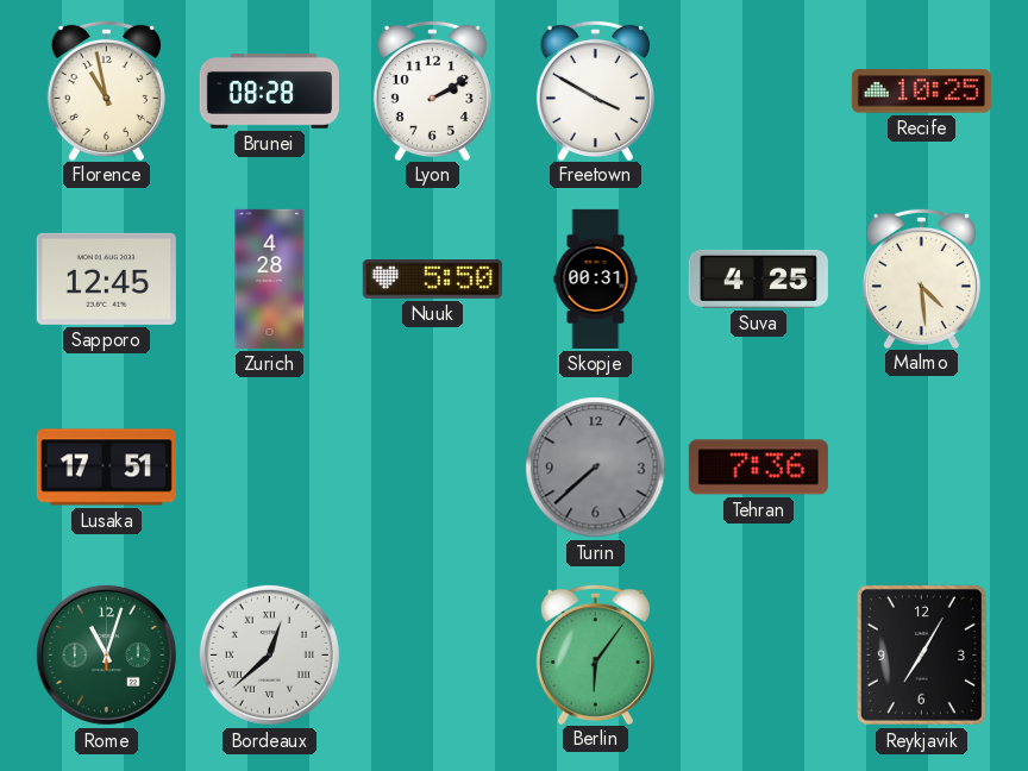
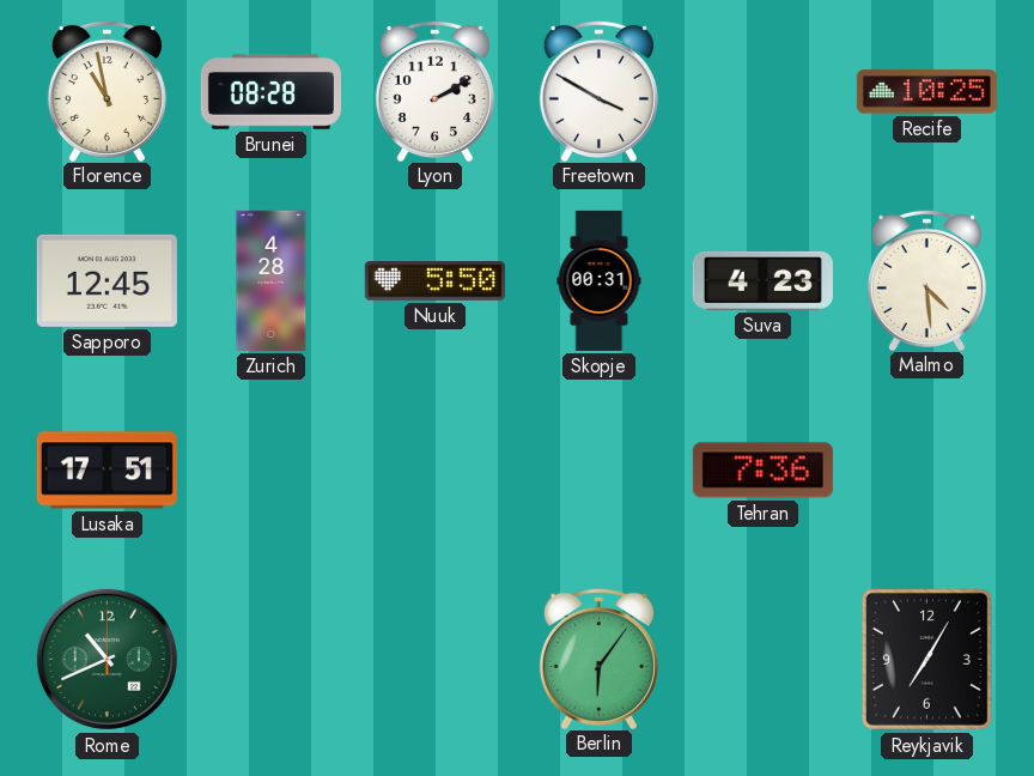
Suva: 4:25 -> 4:23 (762, 280)
Turin: 7:38 -> none (596, 468)
Rome: 11:03 -> 10:41 (107, 659)
Bordeaux: 12:38 -> none (269, 654)
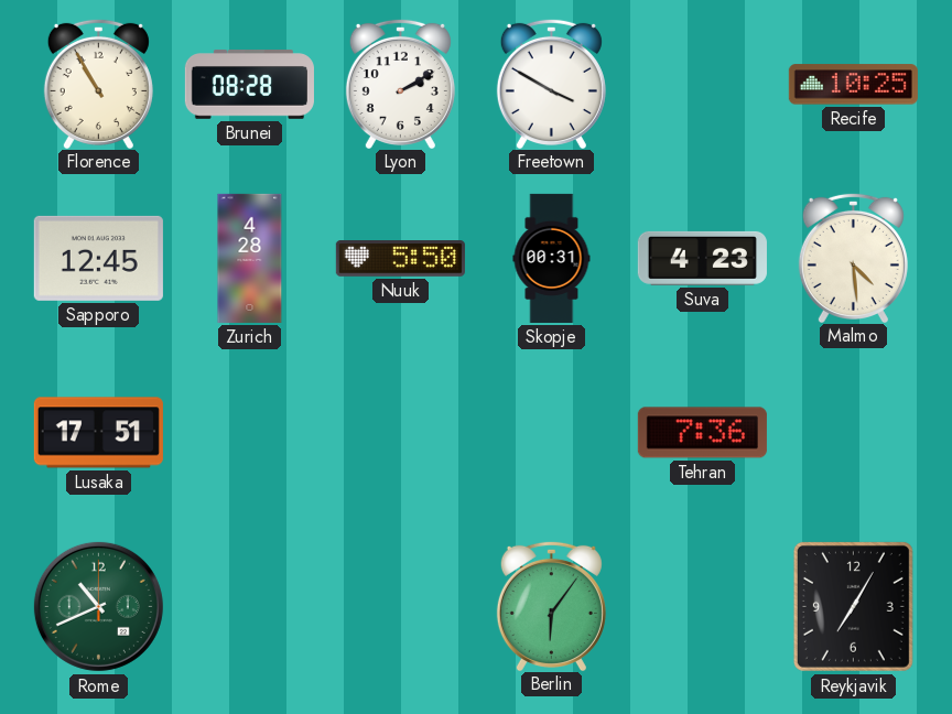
Florence: 10:58 -> 10:55 (98, 83)
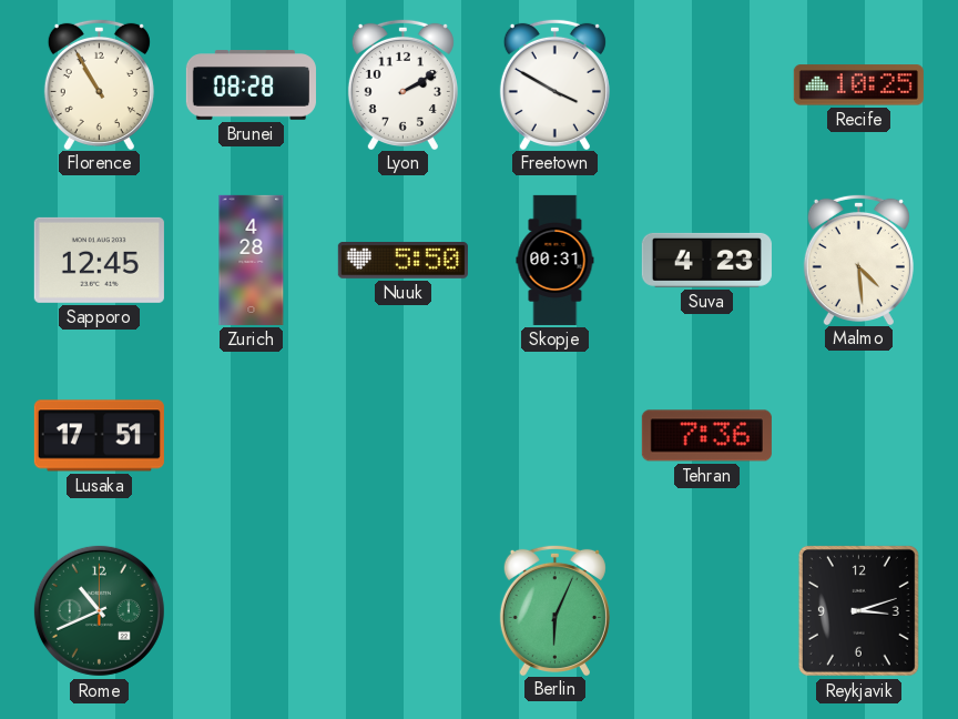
Berlin: 6:06 -> 6:04 (554, 609)
Reykjavik: 7:05 -> 3:12 (858, 610)
